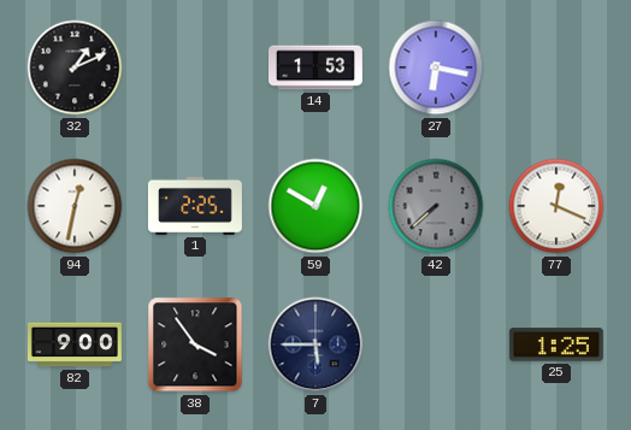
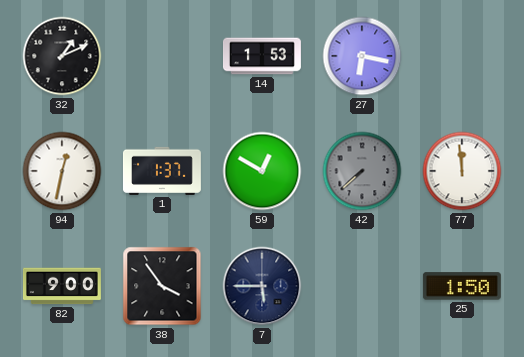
1: 2:25 -> 1:37 (162, 171)
77: 12:19 -> 11:59 (462, 171)
25: 1:25 -> 1:50 (462, 286)
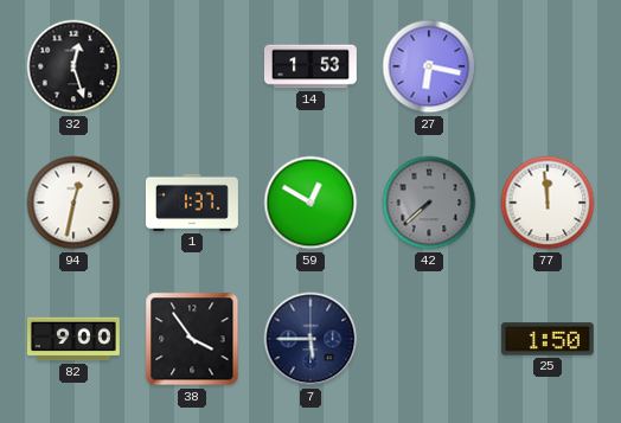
32: 1:11 -> 12:27 (73, 66)
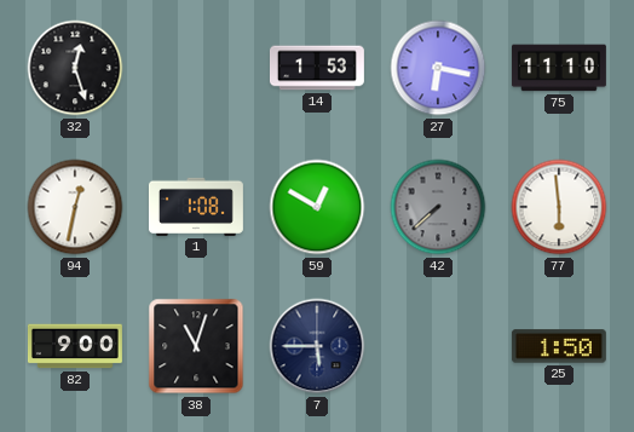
75: none -> 11:10 (559, 68)
1: 1:37 -> 1:08 (196, 207)
77: 11:59 -> 5:59 (559, 207)
38: 3:54 -> 11:03 (196, 346)
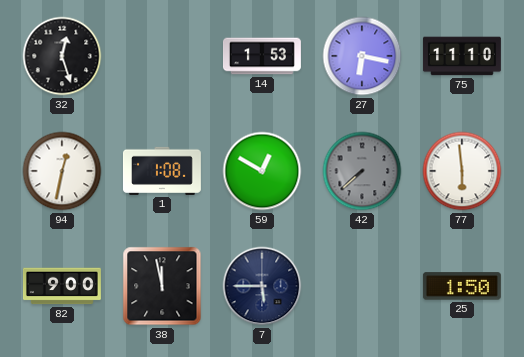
38: 11:03 -> 11:58 (162, 286)
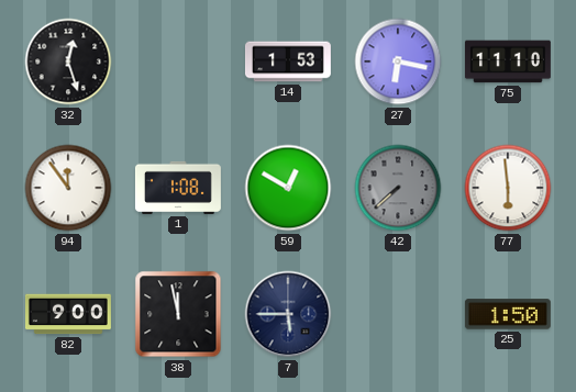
94: 12:32 -> 11:54 (68, 188)
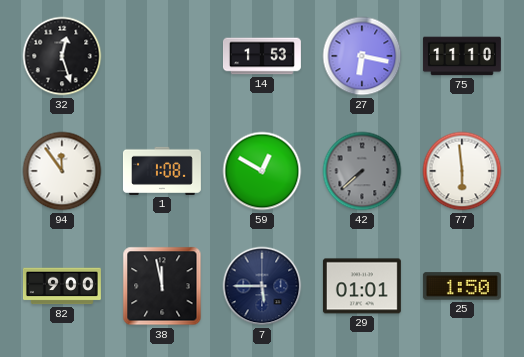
29: none -> 01:01 (362, 286)
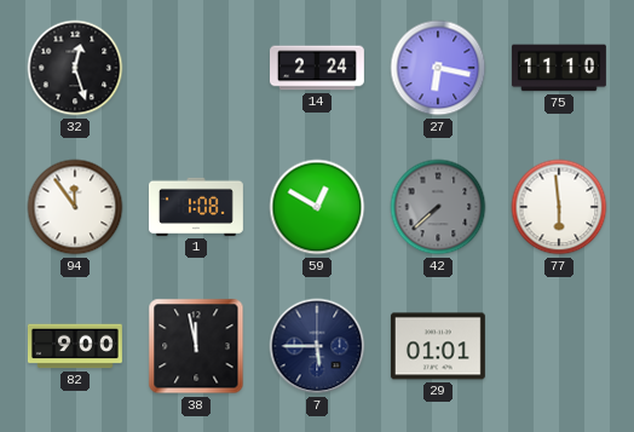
14: 1:53 -> 2:24 (317, 68)
25: 1:50 -> none (462, 286)
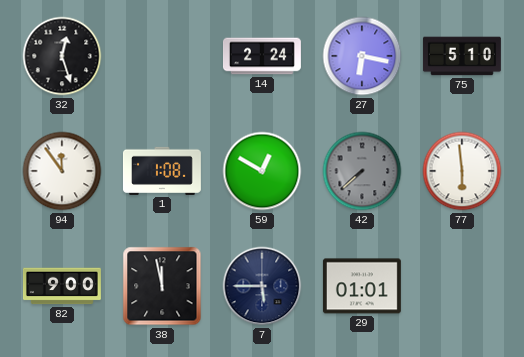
75: 11:10 -> 5:10 (462, 56)
